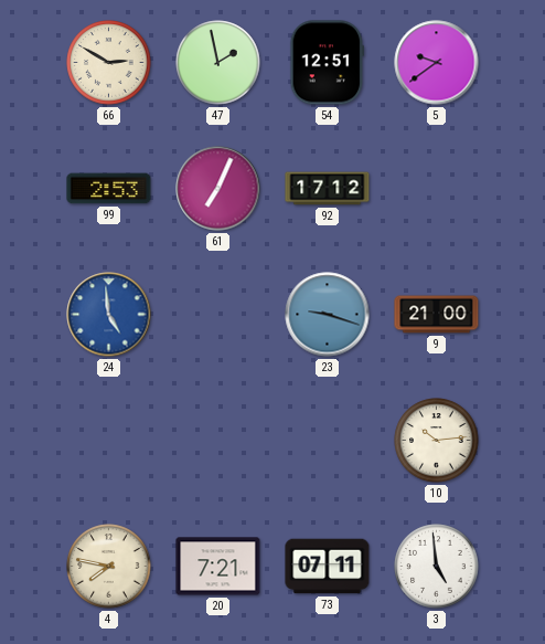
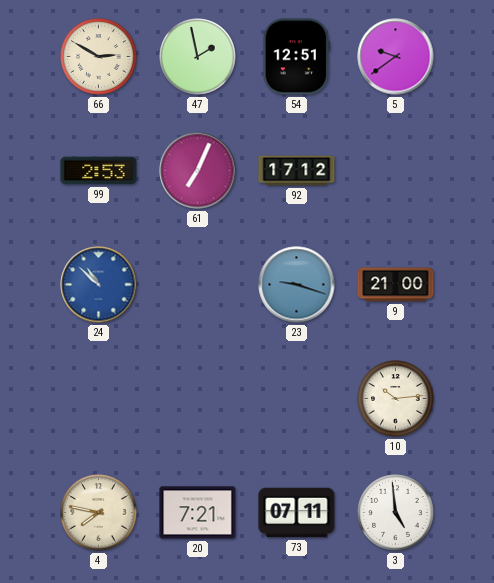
24: 4:59 -> 10:52 (99, 285)
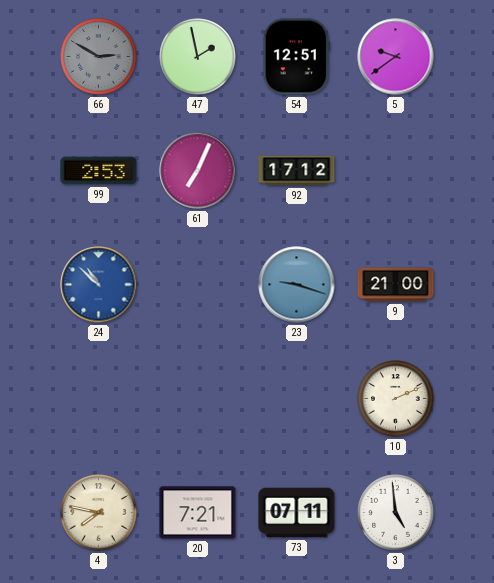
66 dial: cream -> grey (99, 57)
10: 10:14 -> 2:11 (396, 399)
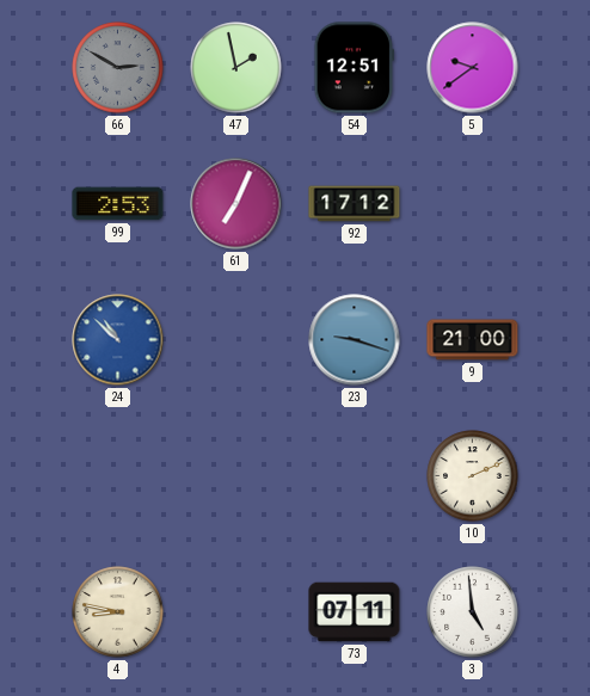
4: 7:47 -> 8:47 (118, 612)
20: 7:21 -> none (198, 513)
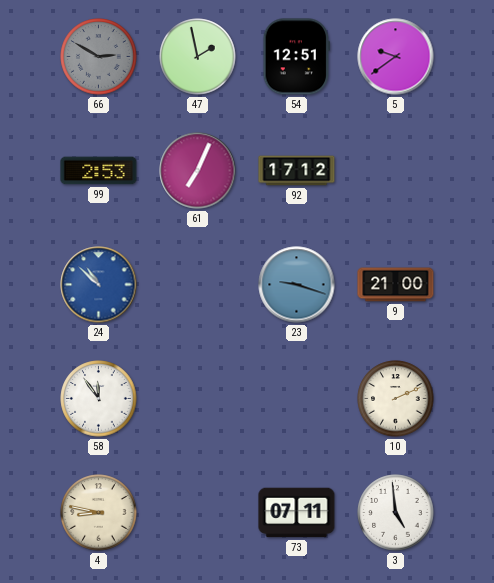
58: none -> 11:54 (99, 399)
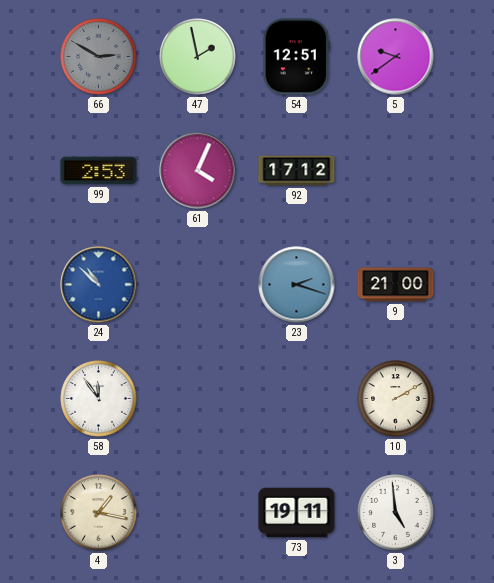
61: 7:04 -> 4:04 (198, 171)
23: 9:18 -> 2:18 (297, 285)
10: 2:11 -> 2:10 (396, 399)
4: 8:47 -> 1:17 (99, 513)
73: 07:11 -> 19:11 (297, 513)
